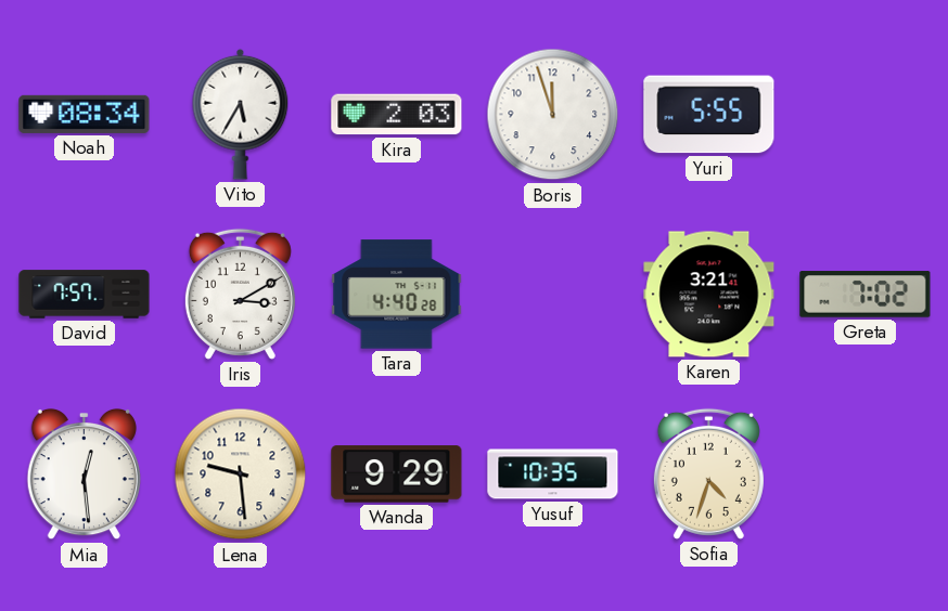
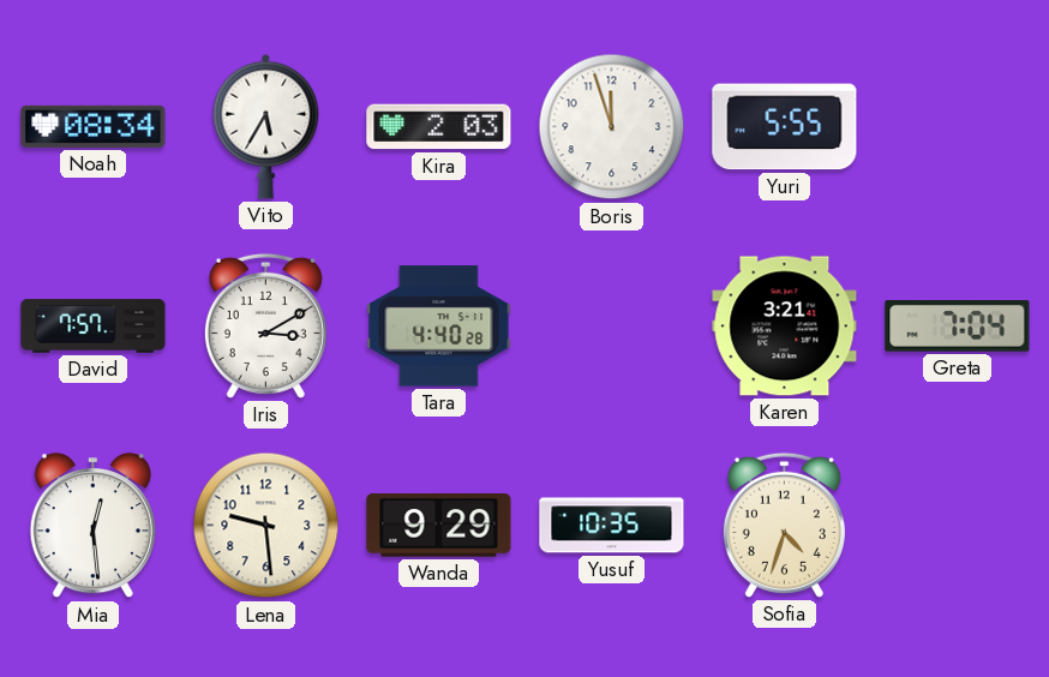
Greta: 7:02 -> 7:04 (958, 326)
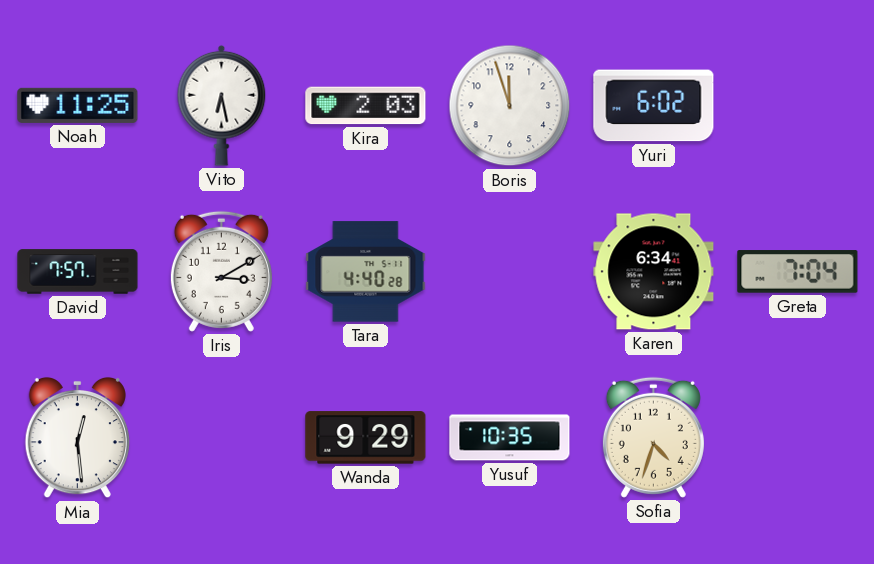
Noah: 08:34 -> 11:25 (78, 105)
Vito: 5:35 -> 6:28 (222, 105)
Yuri: 5:55 -> 6:02 (654, 106)
Karen: 3:21 -> 6:34 (654, 272)
Lena: 9:29 -> none (266, 526)
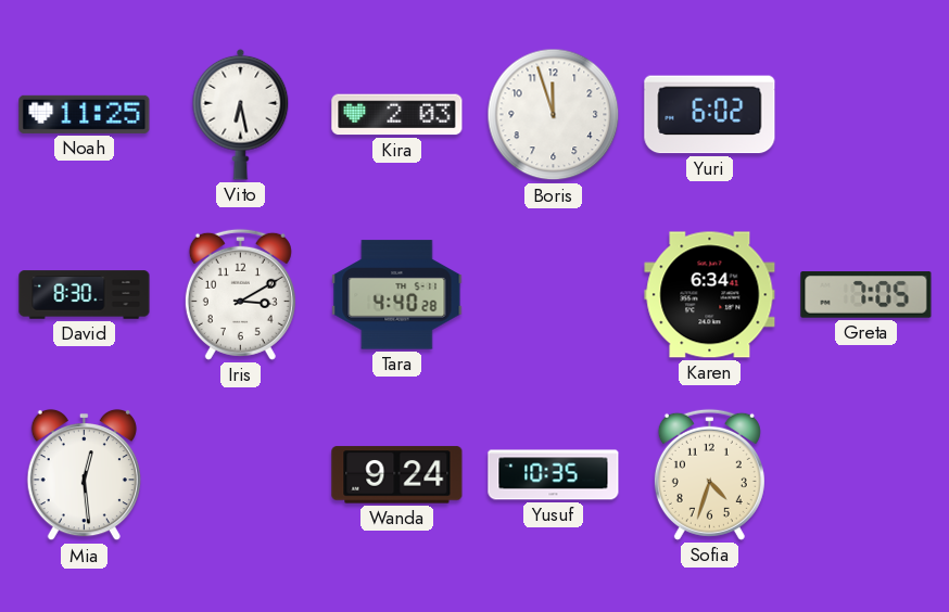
David: 7:57 -> 8:30 (85, 295)
Greta: 7:04 -> 7:05 (866, 295)
Wanda: 9:29 -> 9:24 (397, 475)
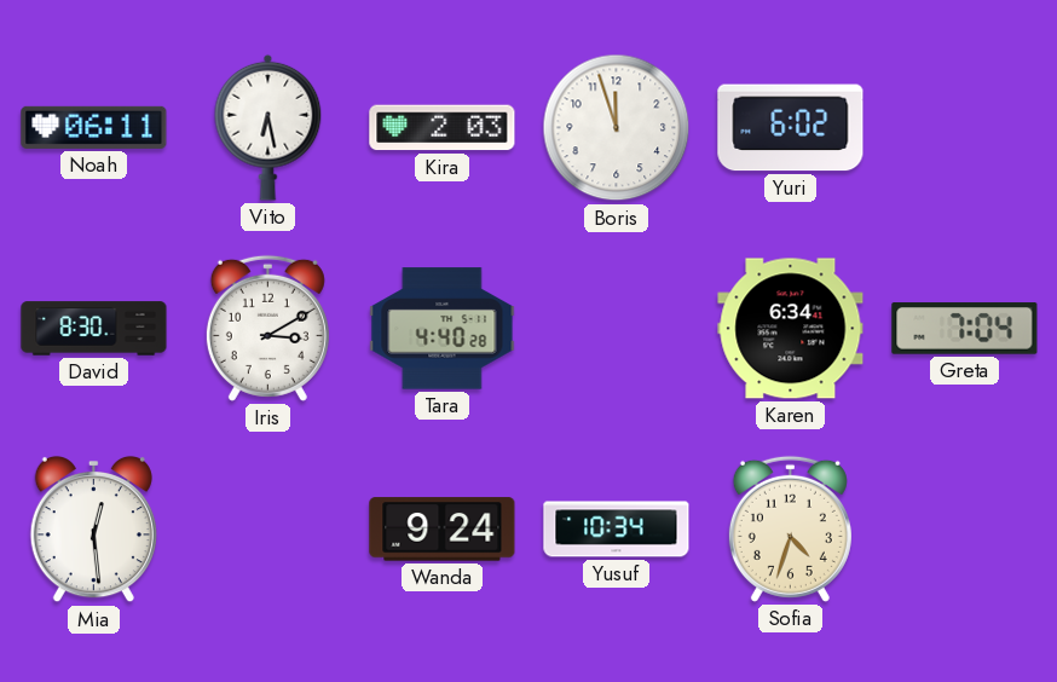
Noah: 11:25 -> 06:11 (94, 127)
Greta: 7:05 -> 7:04 (965, 329)
Yusuf: 10:35 -> 10:34 (617, 530)
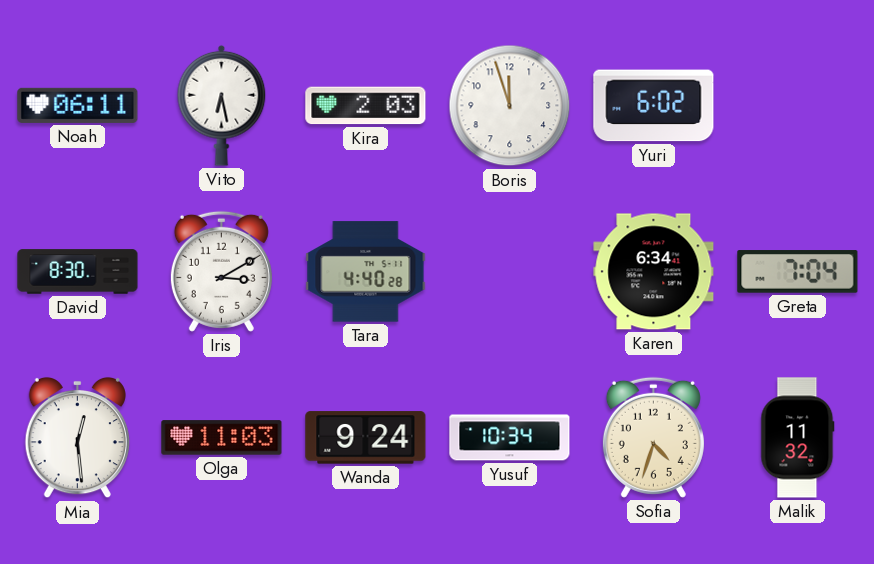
Olga: none -> 11:03 (222, 438)
Malik: none -> 11:32 (798, 438)
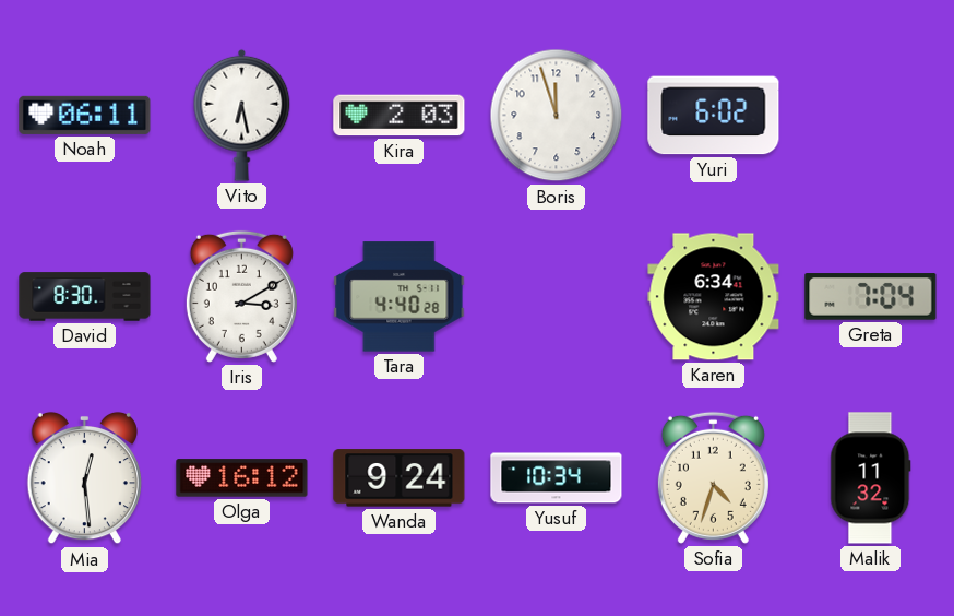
Olga: 11:03 -> 16:12 (242, 478)
